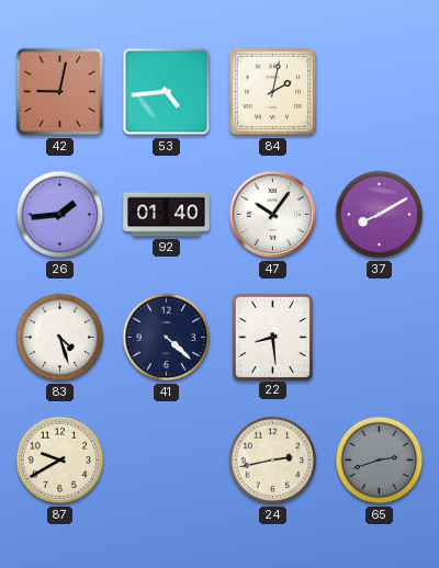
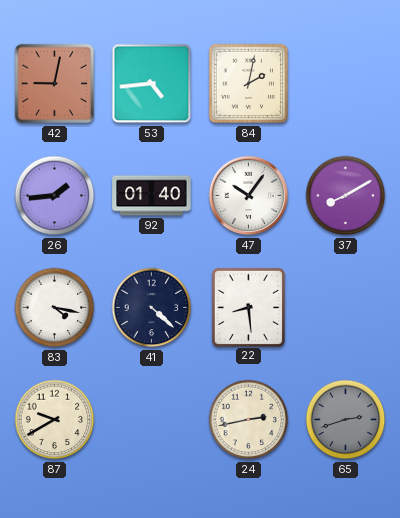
83: 4:27 -> 4:17 (55, 308)
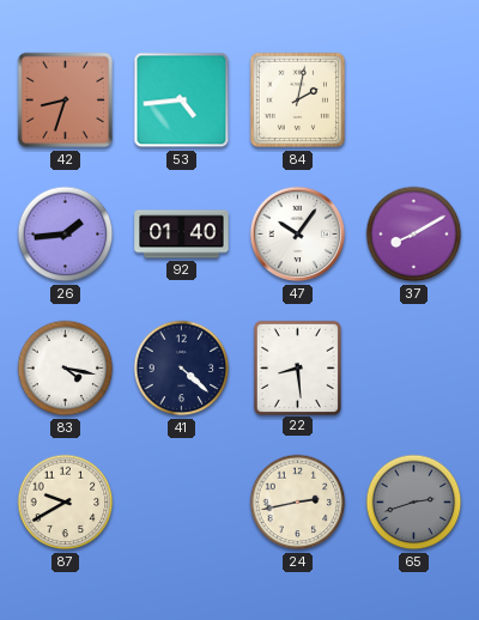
42: 9:02 -> 8:33 (66, 101)
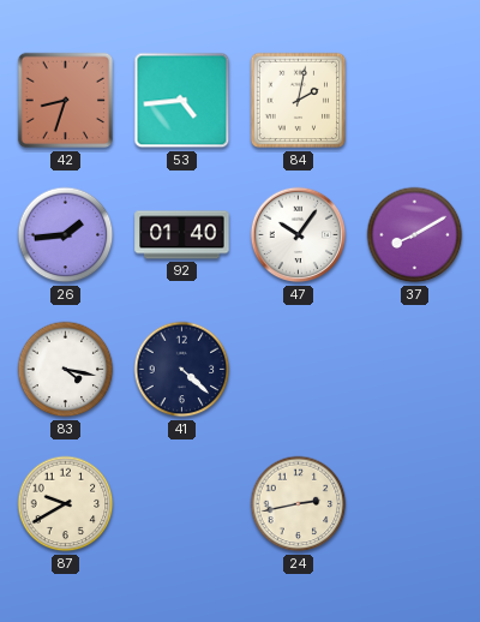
22: 8:29 -> none (297, 367)
65: 2:42 -> none (414, 503)
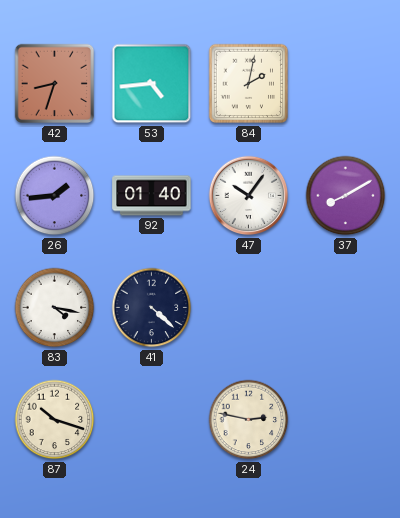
87: 9:40 -> 10:18 (55, 420)
24: 2:43 -> 2:47 (249, 420)
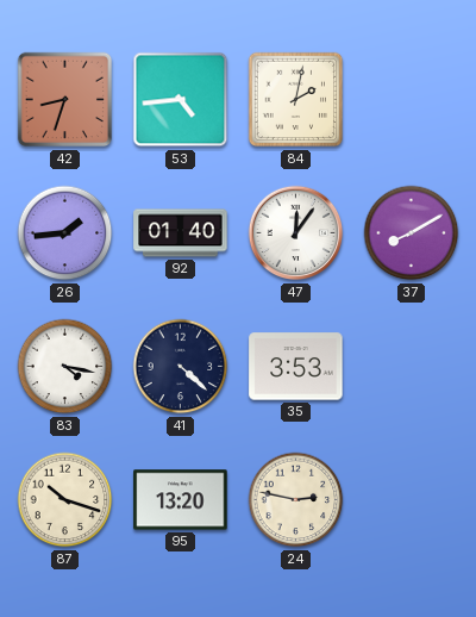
47: 10:06 -> 12:06 (296, 233)
35: none -> 3:53 (296, 367)
95: none -> 13:20 (181, 500)
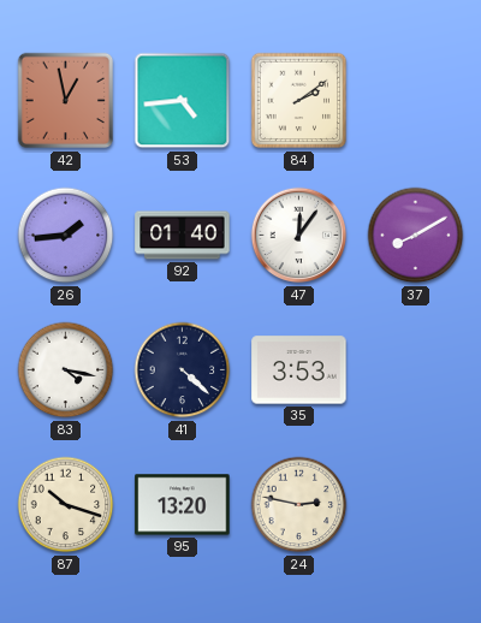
42: 8:33 -> 12:58 (66, 101)
84: 2:02 -> 2:09 (299, 101)
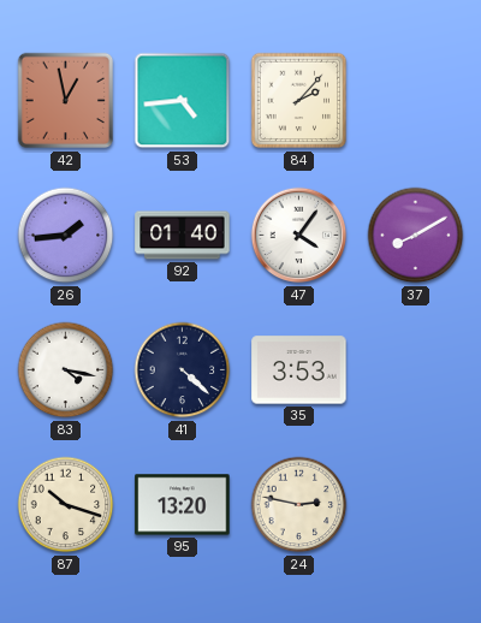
84: 2:09 -> 2:07 (299, 101)
47: 12:06 -> 4:06 (299, 236)
